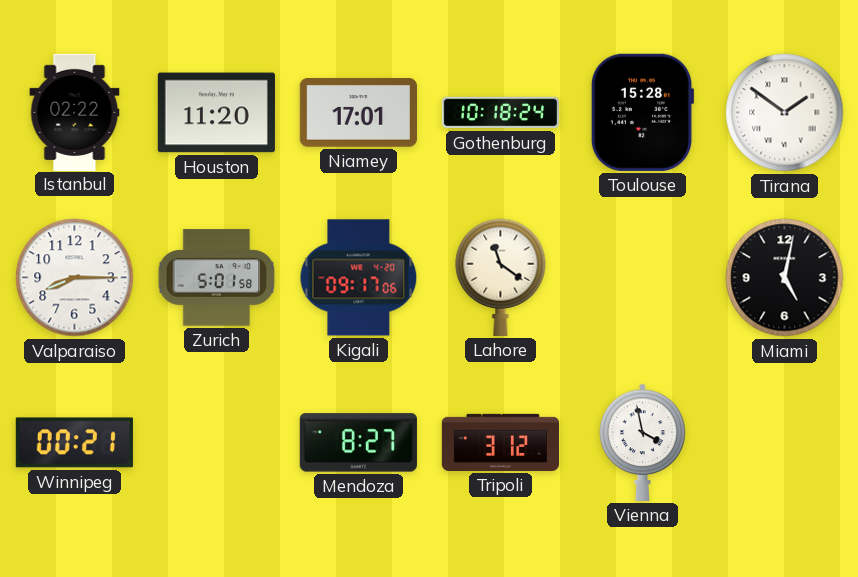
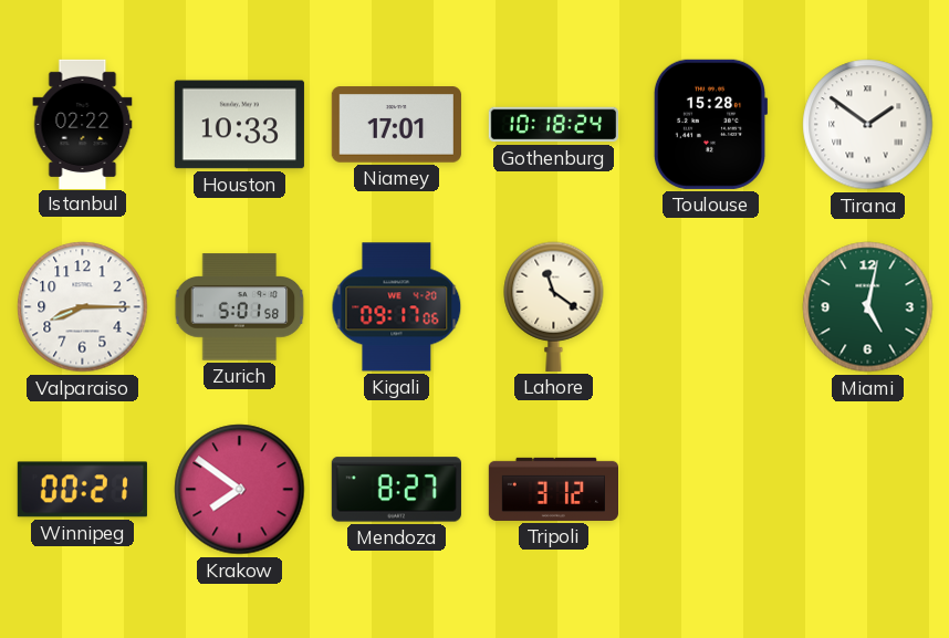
Houston: 11:20 -> 10:33 (239, 125)
Miami dial: black -> green (868, 307)
Krakow: none -> 7:51 (240, 490)
Vienna: 3:58 -> none (643, 442)
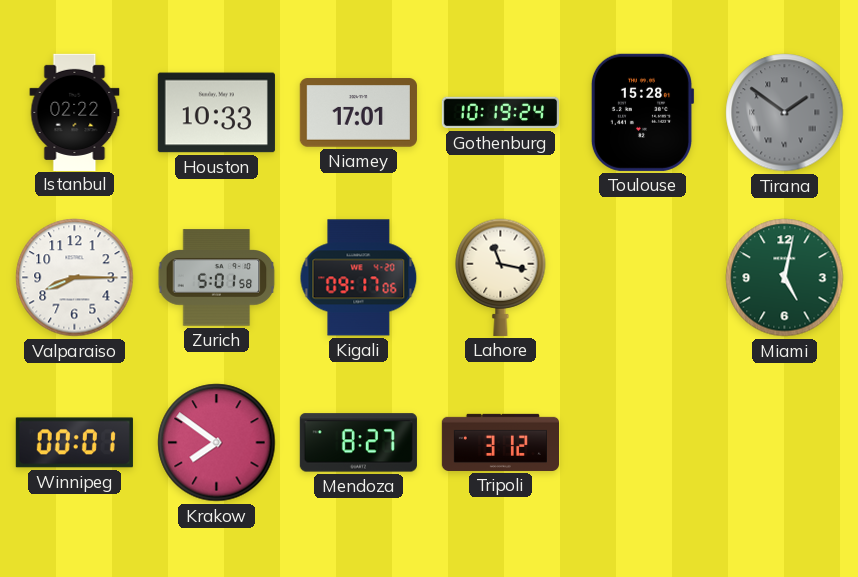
Gothenburg: 10:18 -> 10:19 (500, 113)
Tirana dial: white -> grey (785, 113)
Lahore: 11:21 -> 11:17 (501, 277)
Winnipeg: 00:21 -> 00:01 (74, 443)
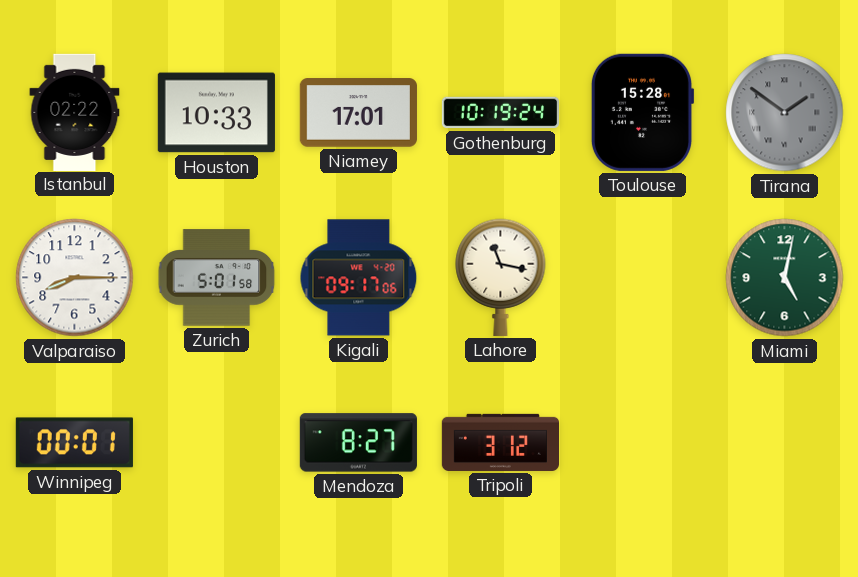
Krakow: 7:51 -> none (217, 443)
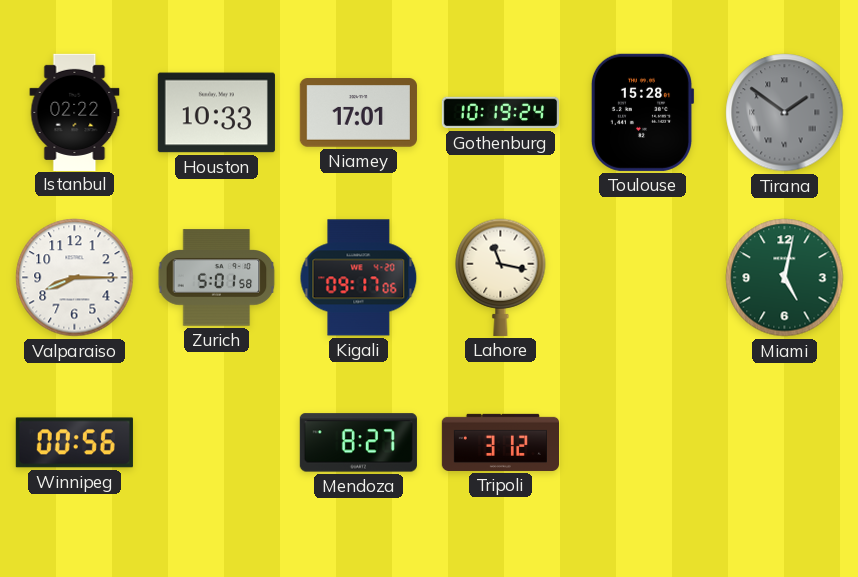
Winnipeg: 00:01 -> 00:56 (74, 443)
